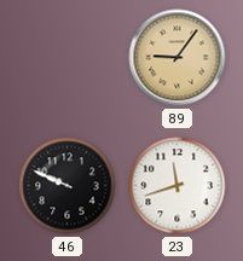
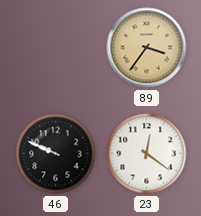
89: 9:06 -> 3:36 (147, 48)
23: 11:42 -> 12:21 (147, 154)
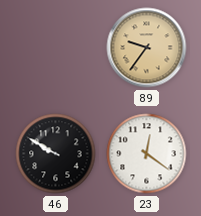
89: 3:36 -> 9:36 (147, 48)
46: 9:49 -> 9:50 (56, 154)
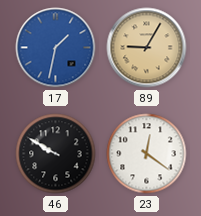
17: none -> 1:32 (56, 48)
89: 9:36 -> 9:05 (147, 48)
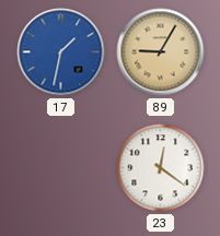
46: 9:50 -> none (56, 154)
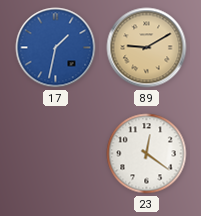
89: 9:05 -> 9:10 (147, 48)
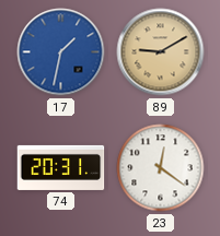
74: none -> 20:31 (61, 167)
